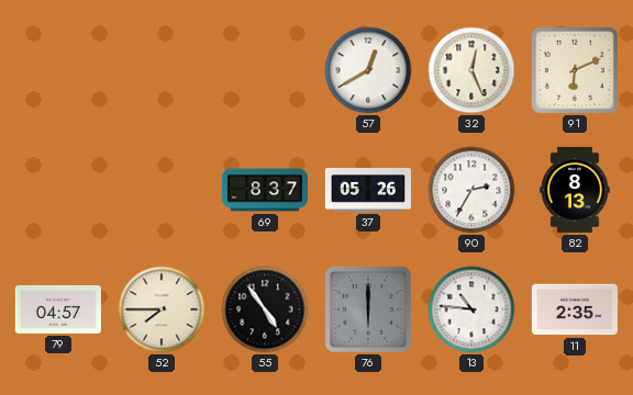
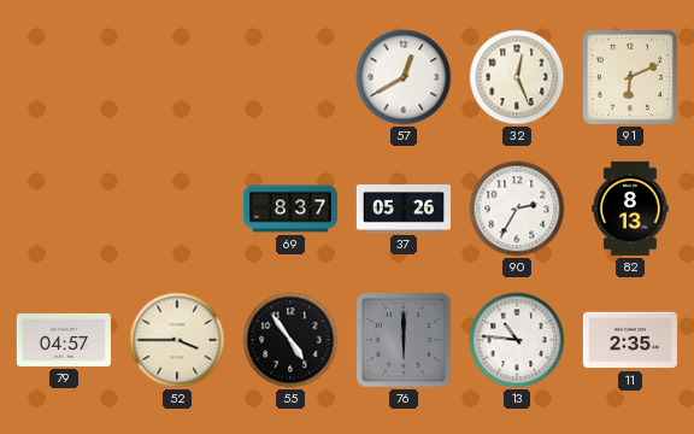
52: 7:45 -> 3:45 (177, 340)
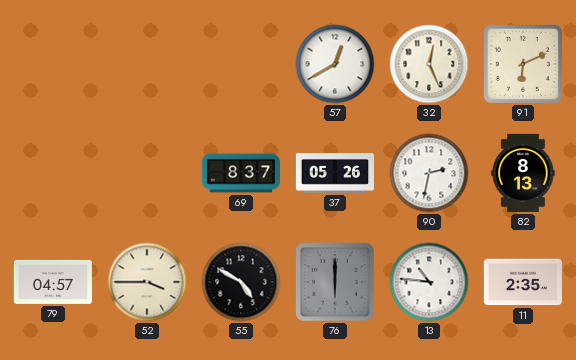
90: 2:35 -> 2:32 (429, 173)
55: 4:54 -> 4:50 (241, 282)
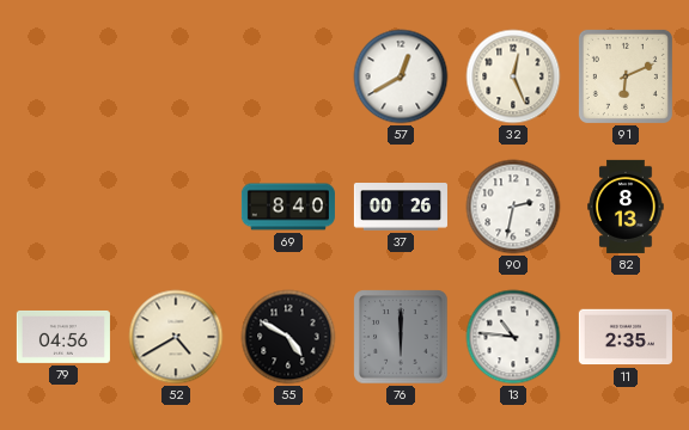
69: 8:37 -> 8:40 (288, 207)
37: 05:26 -> 00:26 (401, 208)
79: 04:57 -> 04:56 (63, 337)
52: 3:45 -> 4:40 (176, 337)
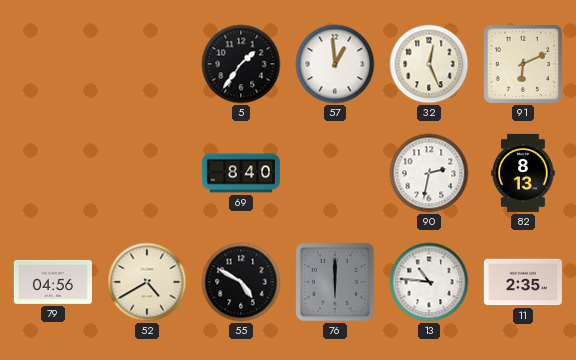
5: none -> 1:36 (241, 64)
57: 12:40 -> 12:59 (335, 64)
37: 00:26 -> none (401, 208)
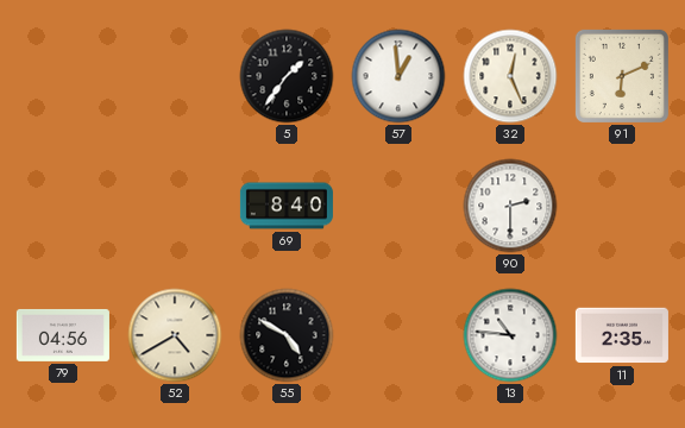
90: 2:32 -> 2:30 (510, 206)
82: 8:13 -> none (523, 173)
76: 6:00 -> none (335, 282)
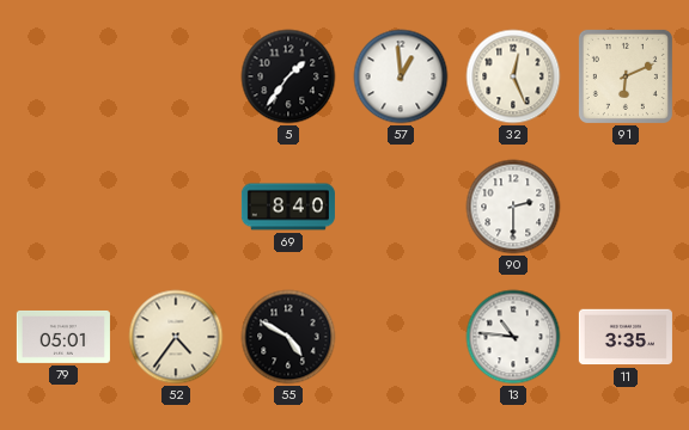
79: 04:56 -> 05:01 (63, 337)
52: 4:40 -> 4:36 (176, 337)
11: 2:35 -> 3:35 (626, 337)
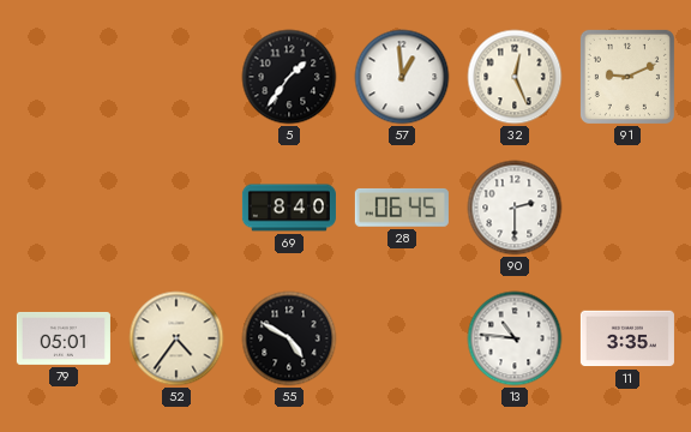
91: 6:11 -> 9:11 (627, 77)
28: none -> 06:45 (402, 208)
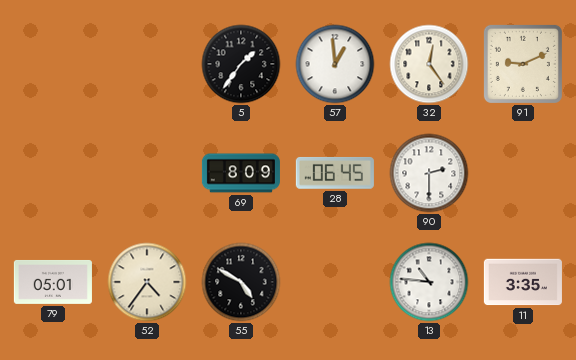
32: 12:26 -> 12:24 (429, 64)
69: 8:40 -> 8:09 (241, 173)
